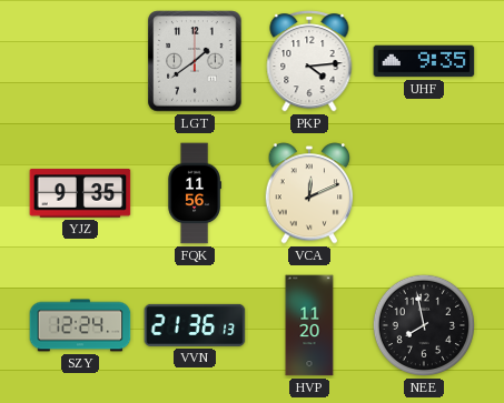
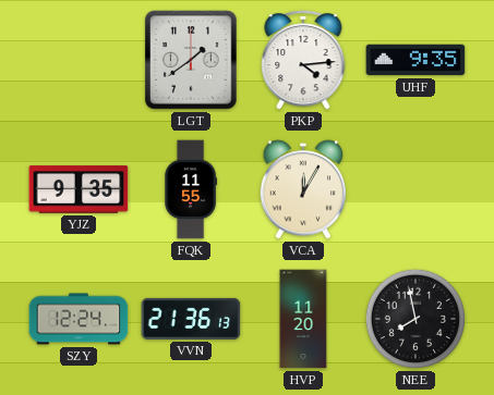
FQK: 11:56 -> 11:55 (191, 189)
VCA: 12:11 -> 12:05 (303, 189)
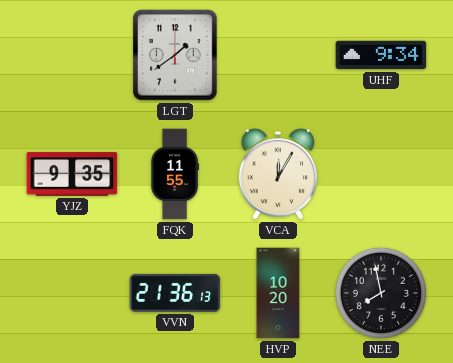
PKP: 4:14 -> none (303, 60)
UHF: 9:35 -> 9:34 (381, 55)
SZY: 12:24 -> none (79, 319)
HVP: 11:20 -> 10:20 (278, 293)
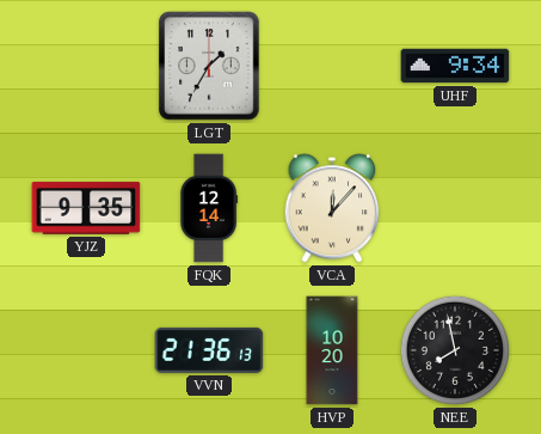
LGT: 1:39 -> 1:35 (209, 66)
FQK: 11:55 -> 12:14 (209, 208)
VCA: 12:05 -> 12:07 (332, 208)
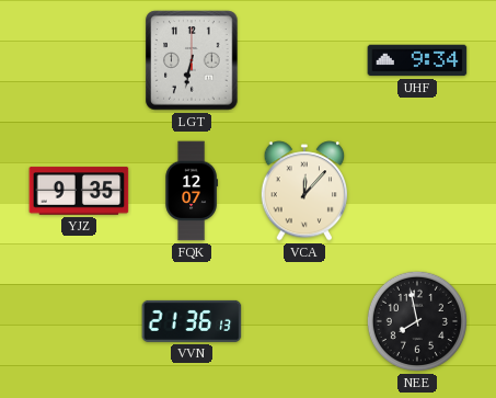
LGT: 1:35 -> 6:32 (192, 60)
FQK: 12:14 -> 12:07 (192, 191)
HVP: 10:20 -> none (332, 350)
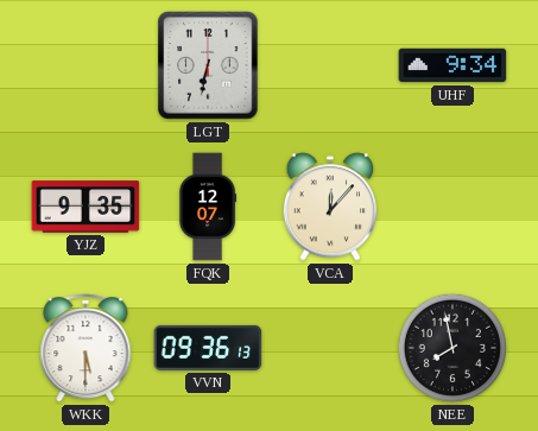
WKK: none -> 5:30 (86, 348)
VVN: 21:36 -> 09:36 (208, 348)
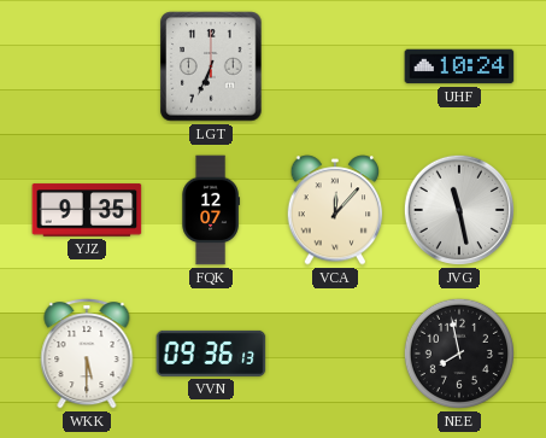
LGT: 6:32 -> 6:34 (211, 66)
UHF: 9:34 -> 10:24 (459, 66)
JVG: none -> 11:28 (459, 210)
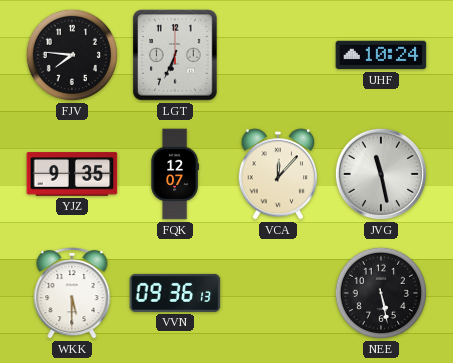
FJV: none -> 7:46 (72, 55)
NEE: 7:58 -> 5:28 (381, 293)
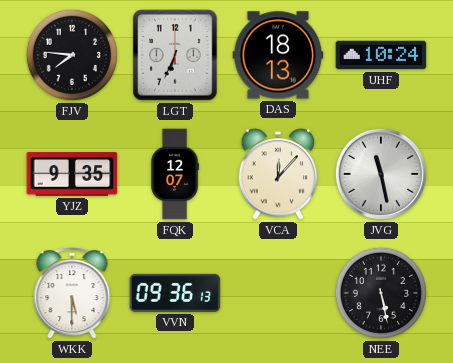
DAS: none -> 18:13 (278, 55)
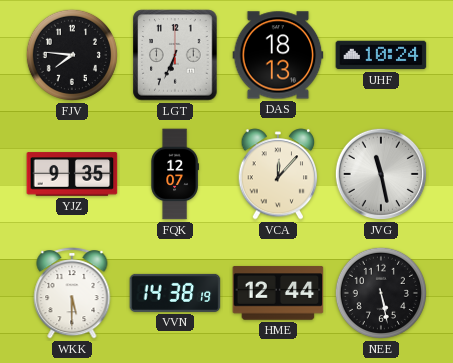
VVN: 09:36 -> 14:38 (175, 293)
HME: none -> 12:44 (278, 293)
